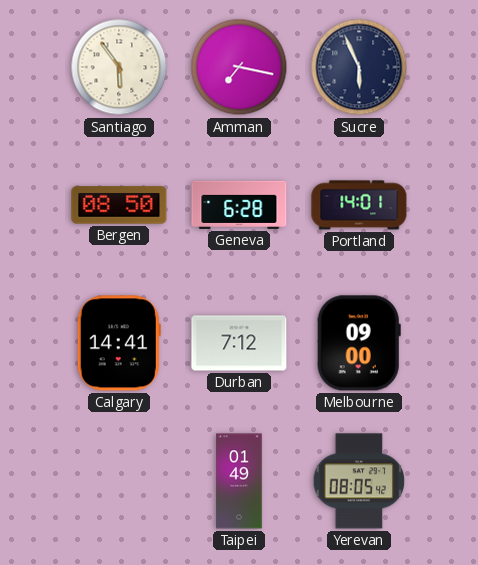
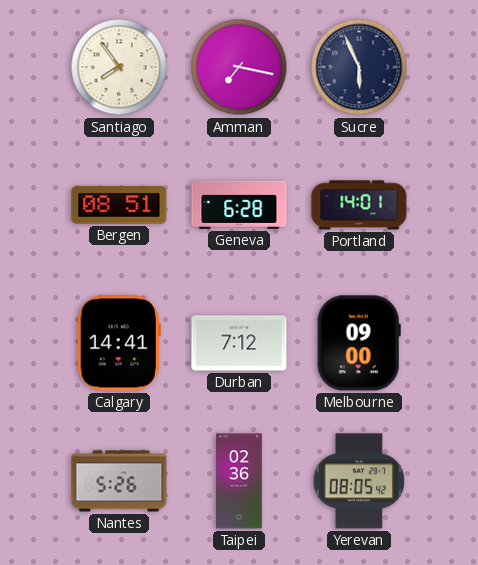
Santiago: 5:54 -> 7:54 (119, 67)
Bergen: 08:50 -> 08:51 (119, 205)
Nantes: none -> 5:26 (119, 481)
Taipei: 01:49 -> 02:36 (239, 481)
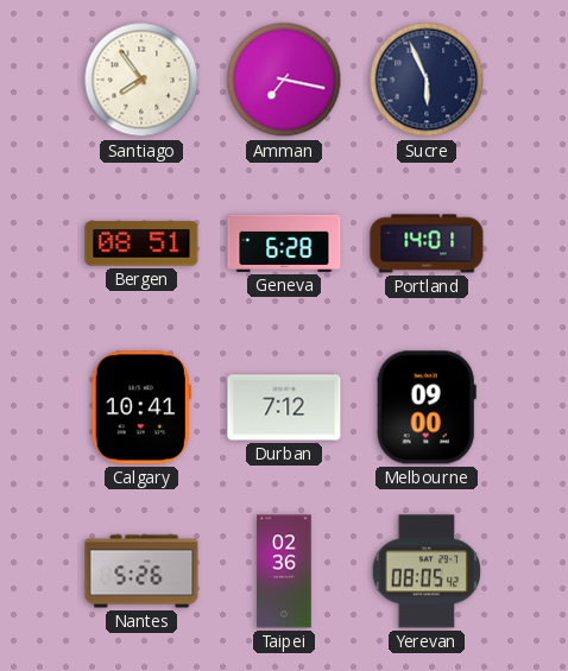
Calgary: 14:41 -> 10:41 (141, 407)
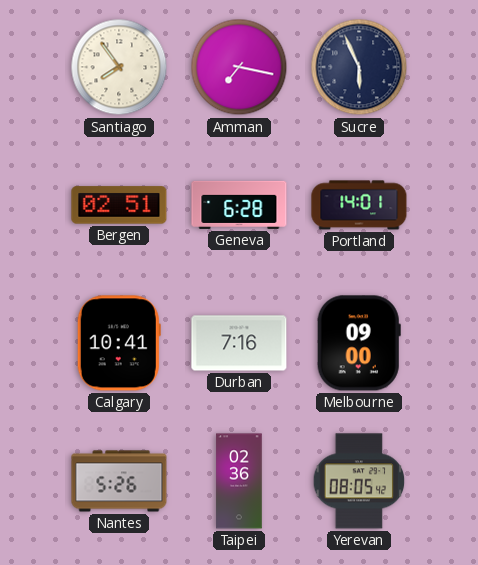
Bergen: 08:51 -> 02:51 (119, 205)
Durban: 7:12 -> 7:16 (239, 343)
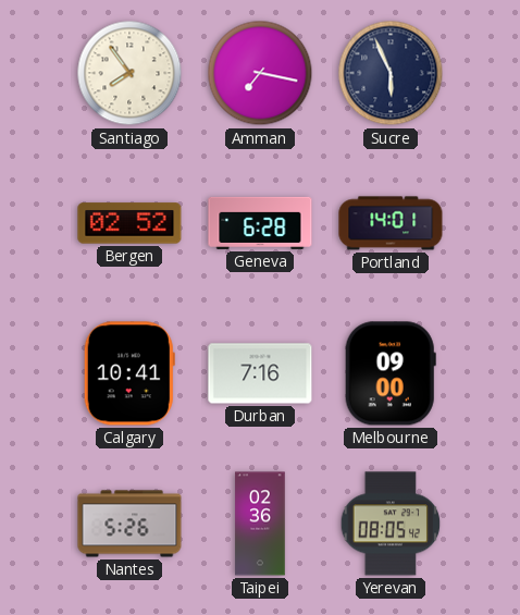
Bergen: 02:51 -> 02:52 (129, 223)
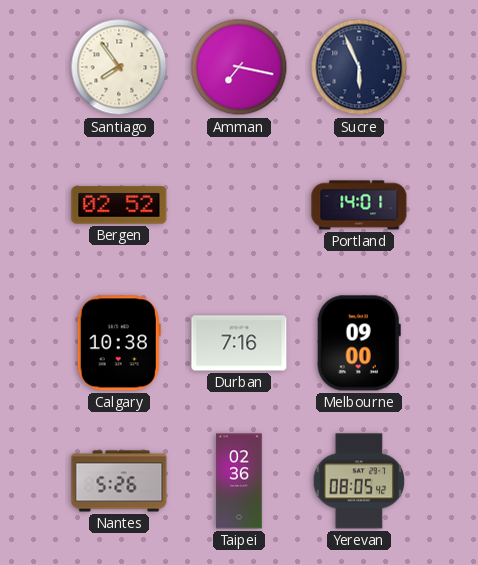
Geneva: 6:28 -> none (260, 223)
Calgary: 10:41 -> 10:38 (119, 343)
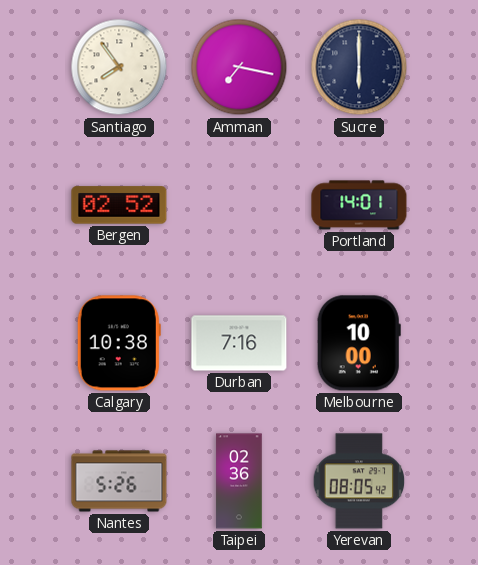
Sucre: 5:56 -> 6:00 (359, 67)
Melbourne: 09:00 -> 10:00 (359, 343)
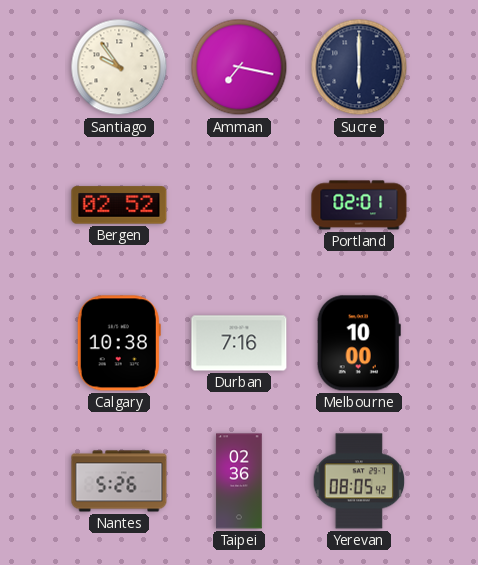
Santiago: 7:54 -> 9:54 (119, 67)
Portland: 14:01 -> 02:01 (359, 205)
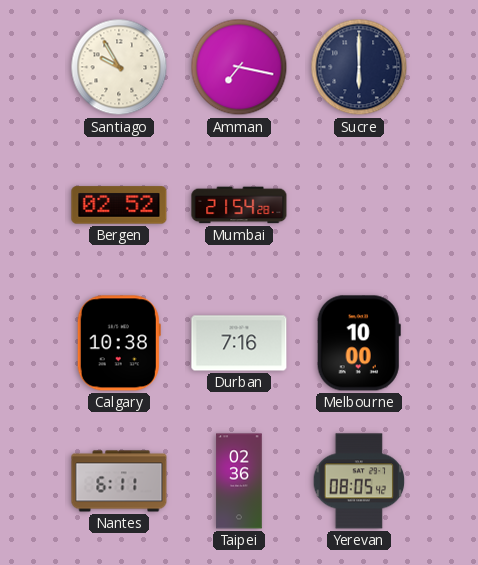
Santiago: 9:54 -> 9:55 (119, 67)
Mumbai: none -> 21:54 (239, 205)
Portland: 02:01 -> none (359, 205)
Nantes: 5:26 -> 6:11 (119, 481)
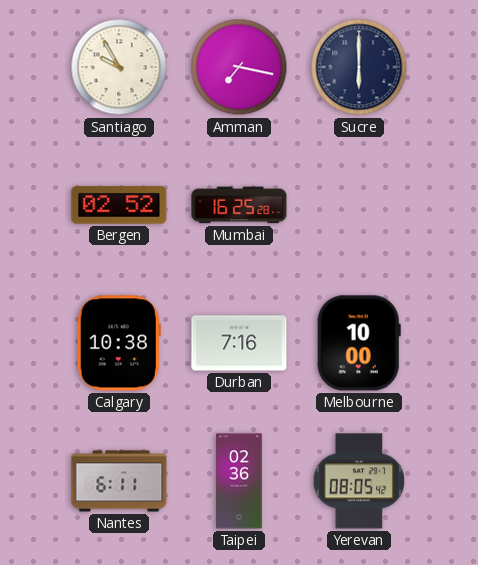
Mumbai: 21:54 -> 16:25 (239, 205)
